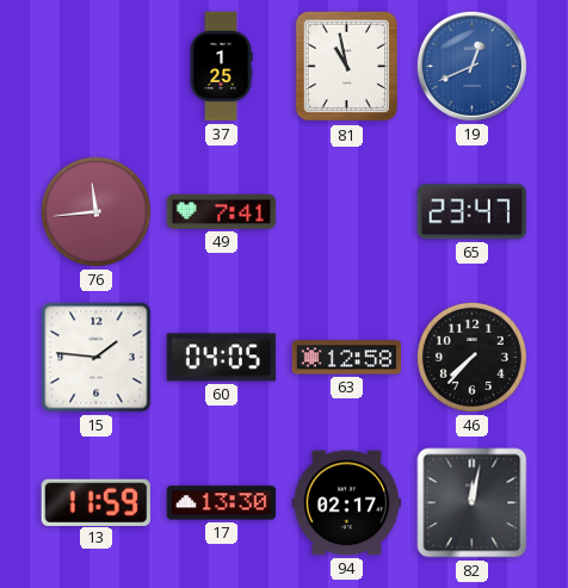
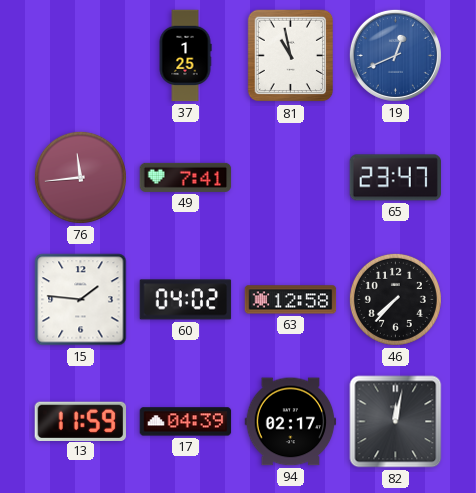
60: 04:05 -> 04:02 (186, 300)
17: 13:30 -> 04:39 (186, 422)
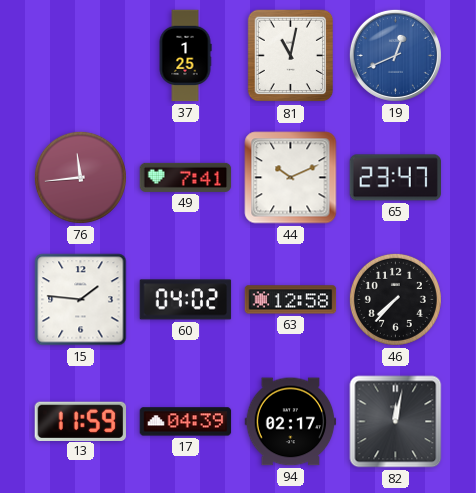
81: 10:58 -> 11:02 (291, 56)
44: none -> 10:11 (291, 178)
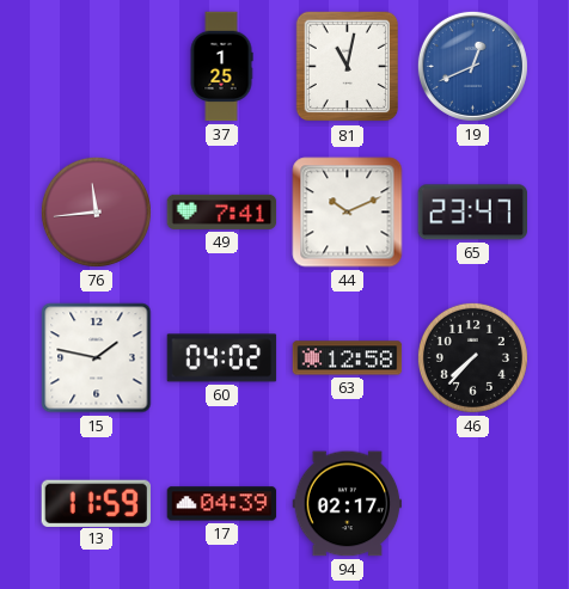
15: 1:46 -> 1:47 (97, 358)
82: 12:02 -> none (396, 422)
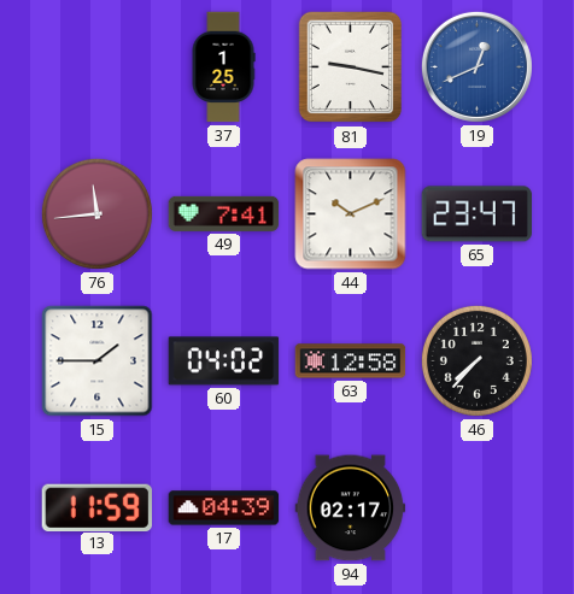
81: 11:02 -> 9:17 (351, 67)
15: 1:47 -> 1:45 (98, 361)
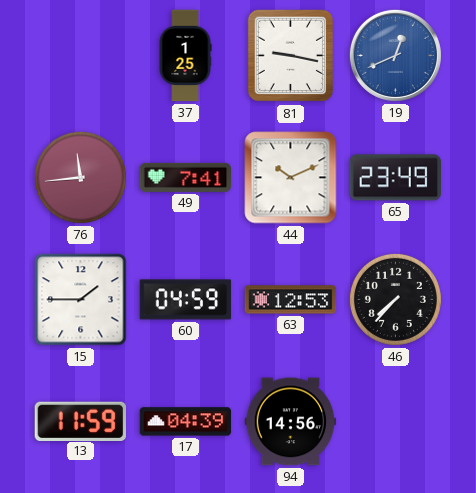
65: 23:47 -> 23:49 (395, 178)
60: 04:02 -> 04:59 (186, 300)
63: 12:58 -> 12:53 (291, 300)
94: 02:17 -> 14:56 (291, 422)
